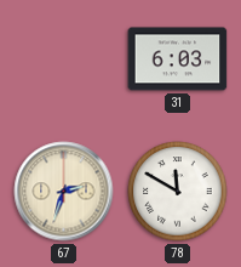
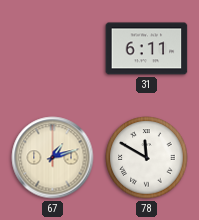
31: 6:03 -> 6:11 (147, 49)
67: 2:33 -> 1:12 (53, 158)
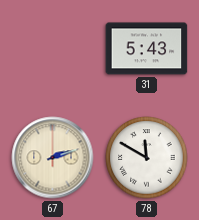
31: 6:11 -> 5:43 (147, 49)
67: 1:12 -> 2:12 (53, 158)
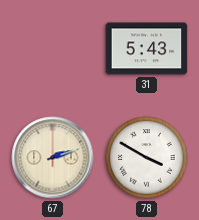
78: 11:50 -> 3:50 (147, 158)
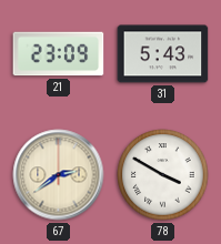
21: none -> 23:09 (59, 54)
67: 2:12 -> 2:39 (59, 175)
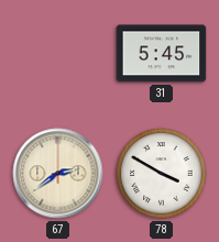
21: 23:09 -> none (59, 54)
31: 5:43 -> 5:45 (162, 54)
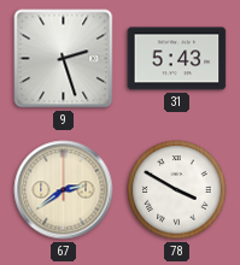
9: none -> 2:27 (64, 59)
31: 5:45 -> 5:43 (177, 59)
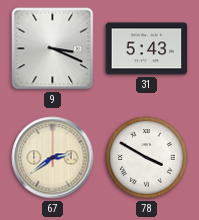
9: 2:27 -> 3:19 (53, 49)
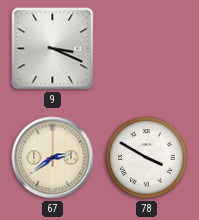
31: 5:43 -> none (147, 49)
